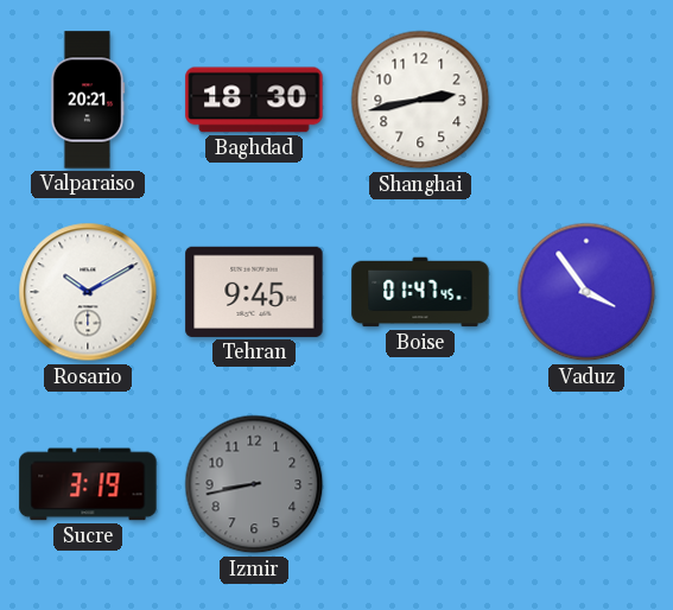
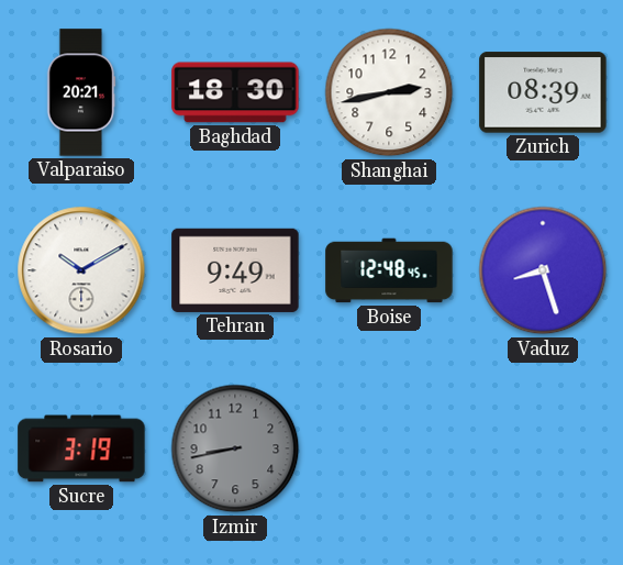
Zurich: none -> 08:39 (543, 92)
Tehran: 9:45 -> 9:49 (235, 270)
Boise: 01:47 -> 12:48 (389, 270)
Vaduz: 3:54 -> 8:27 (543, 270)
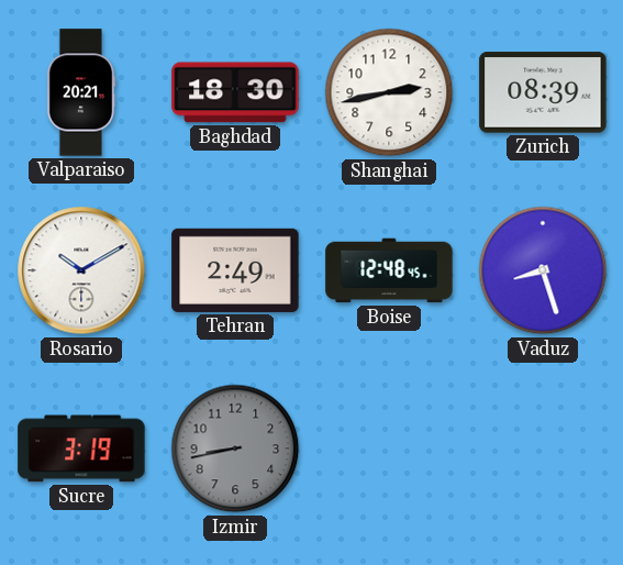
Tehran: 9:49 -> 2:49 (235, 270)
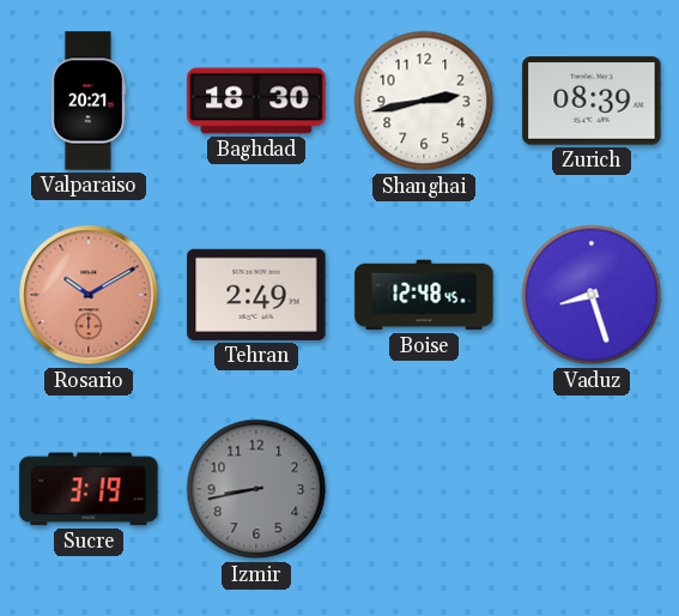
Rosario dial: white -> salmon (89, 295)
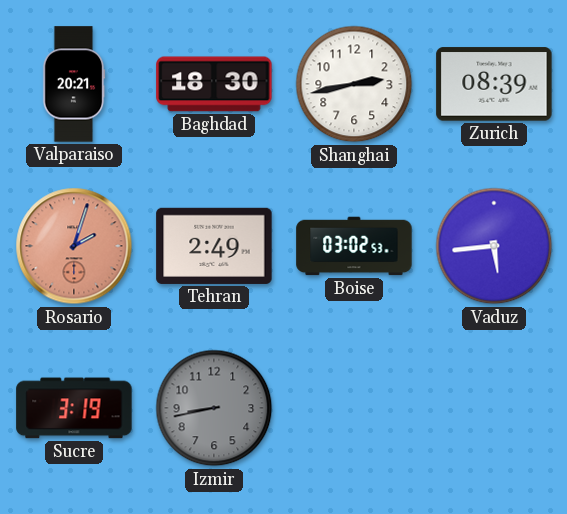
Rosario: 10:10 -> 2:03 (74, 246)
Boise: 12:48 -> 03:02 (354, 246)
Vaduz: 8:27 -> 5:44 (494, 246)
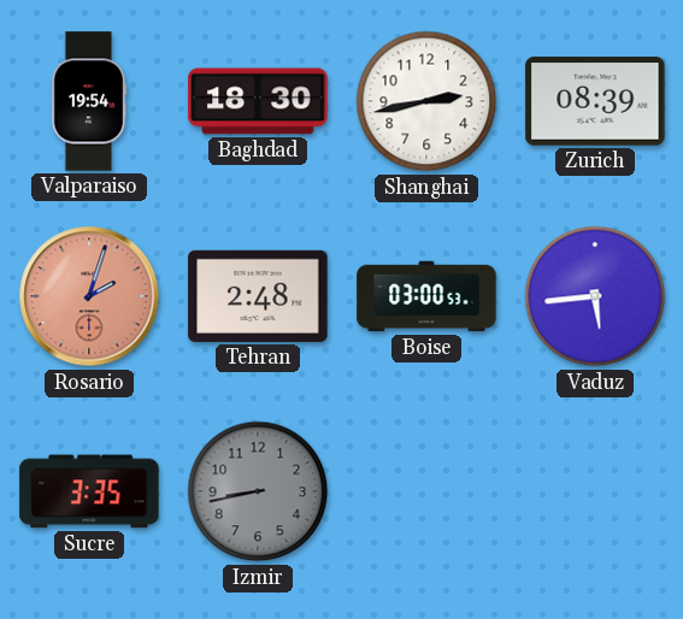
Valparaiso: 20:21 -> 19:54 (89, 101)
Tehran: 2:49 -> 2:48 (258, 296)
Boise: 03:02 -> 03:00 (426, 296)
Sucre: 3:19 -> 3:35 (89, 491)
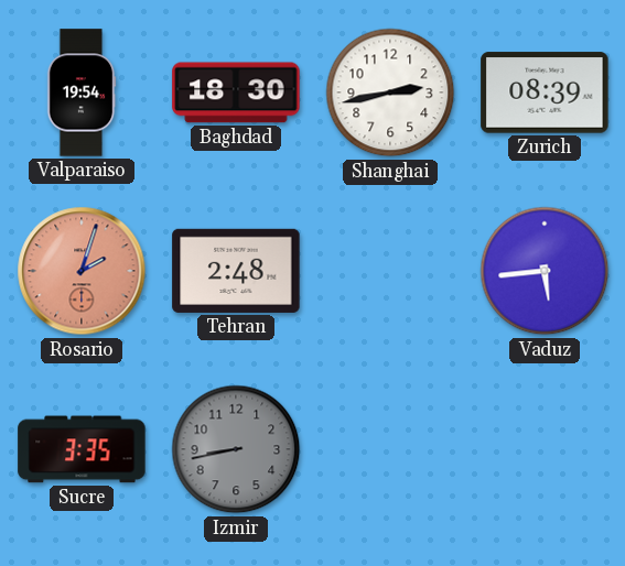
Boise: 03:00 -> none (426, 296)
